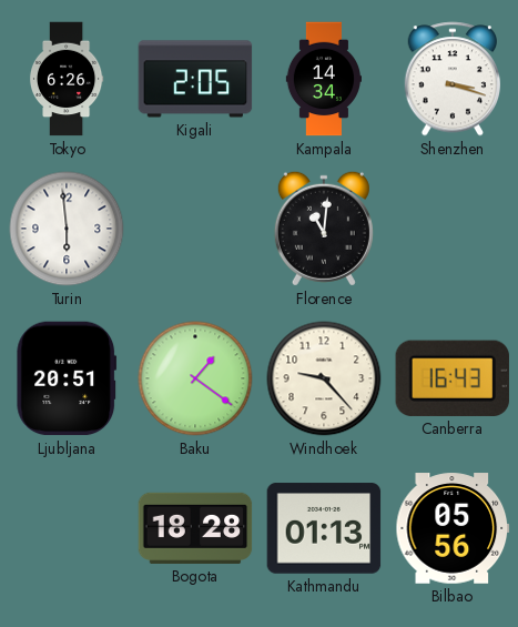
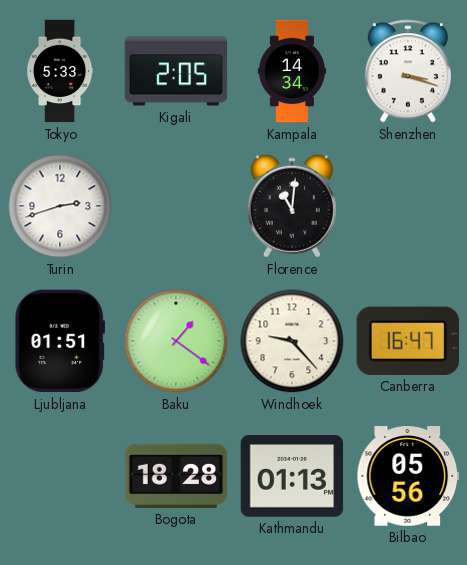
Tokyo: 6:26 -> 5:33 (60, 71)
Turin: 5:59 -> 2:42 (60, 206)
Ljubljana: 20:51 -> 01:51 (60, 341)
Canberra: 16:43 -> 16:47 (408, 341)
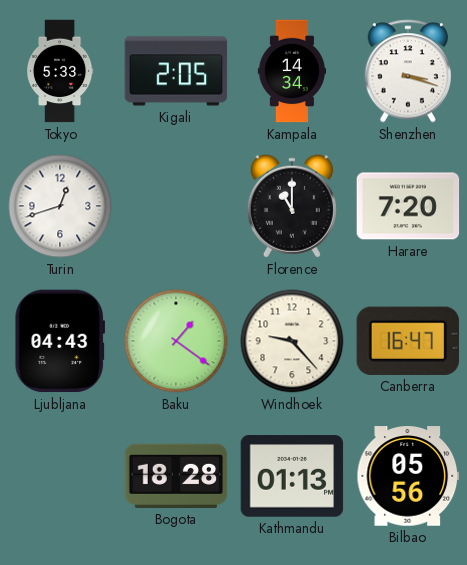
Turin: 2:42 -> 12:42 (60, 206)
Florence: 11:01 -> 11:00 (292, 206)
Harare: none -> 7:20 (408, 206)
Ljubljana: 01:51 -> 04:43 (60, 341)
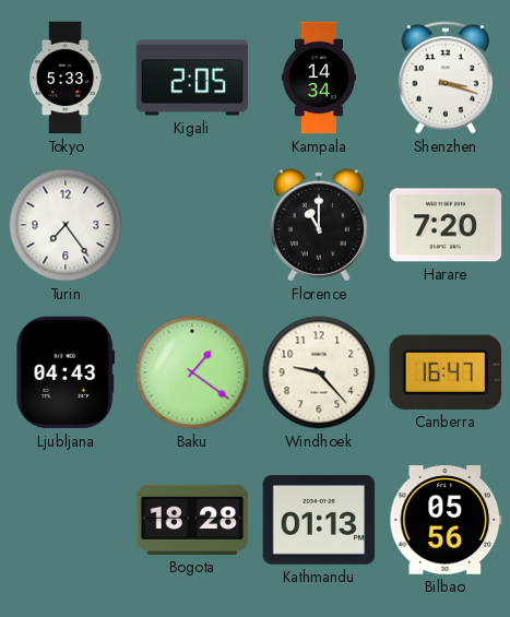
Turin: 12:42 -> 7:24 (66, 225)
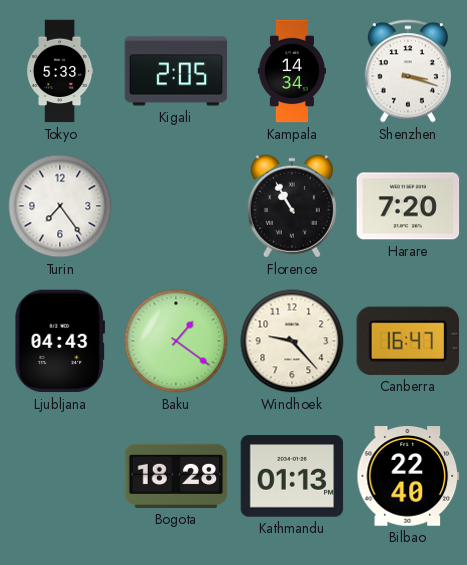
Florence: 11:00 -> 10:55 (292, 206)
Bilbao: 05:56 -> 22:40 (408, 476)
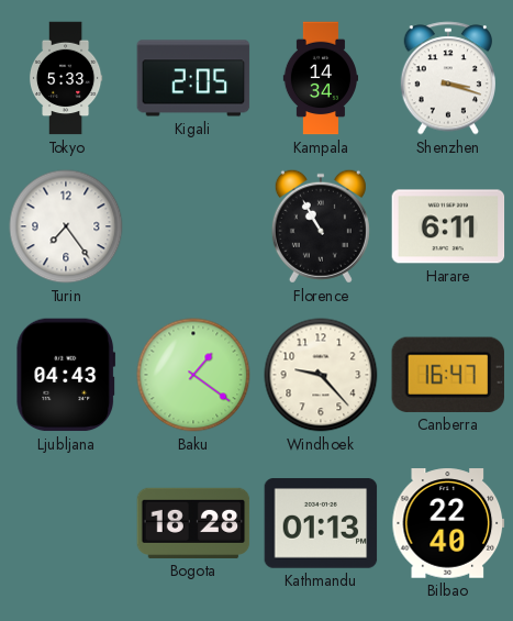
Harare: 7:20 -> 6:11 (448, 226)
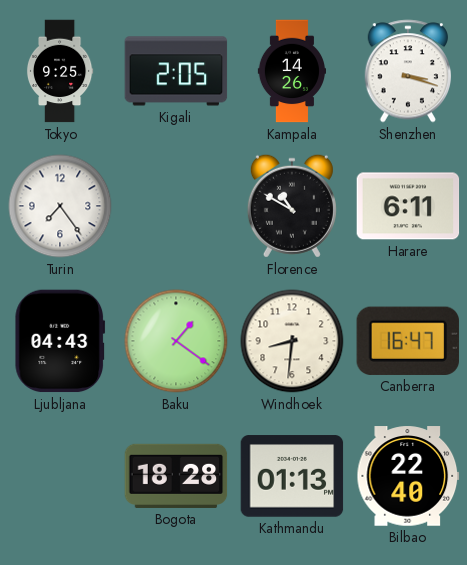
Tokyo: 5:33 -> 9:25 (60, 71)
Kampala: 14:34 -> 14:26 (291, 71)
Florence: 10:55 -> 10:50 (292, 206)
Windhoek: 9:23 -> 8:31 (292, 341)
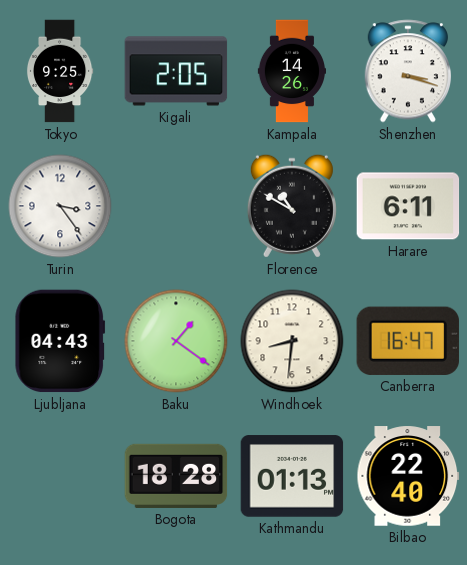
Turin: 7:24 -> 3:24 (60, 206)
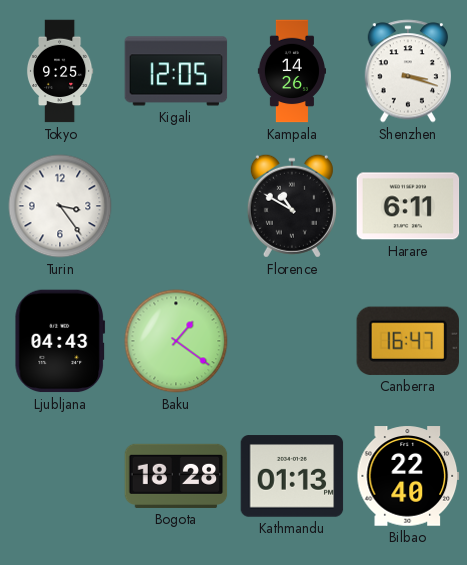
Kigali: 2:05 -> 12:05 (176, 71)
Windhoek: 8:31 -> none (292, 341)
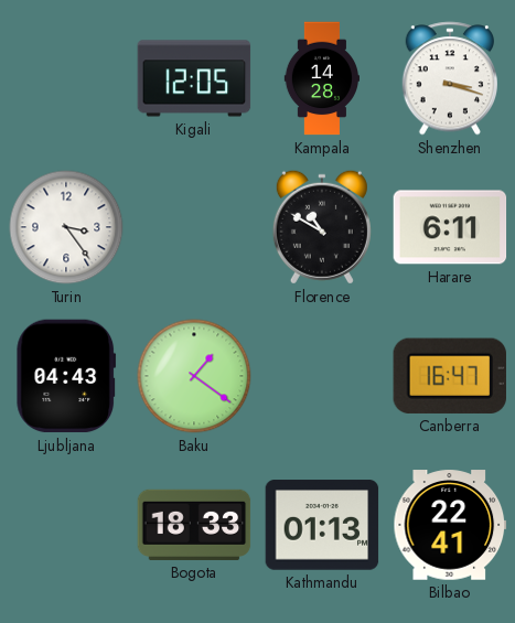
Tokyo: 9:25 -> none (60, 71)
Kampala: 14:26 -> 14:28 (321, 78)
Bogota: 18:28 -> 18:33 (194, 525)
Bilbao: 22:40 -> 22:41 (450, 525)
